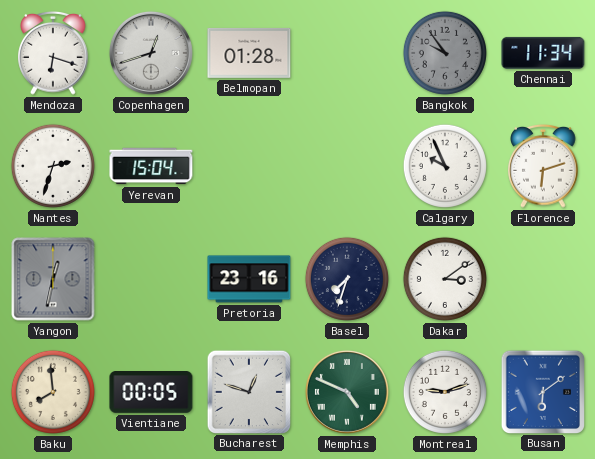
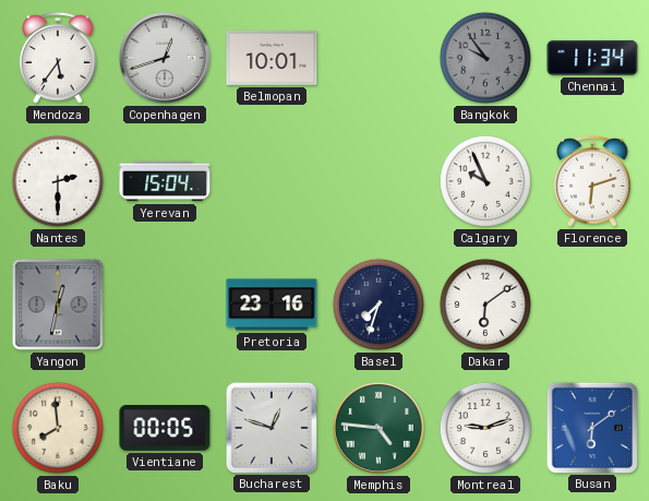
Mendoza: 6:18 -> 5:36 (58, 59)
Belmopan: 01:28 -> 10:01 (272, 58)
Nantes: 2:33 -> 2:30 (58, 181)
Dakar: 3:09 -> 6:09 (485, 305)
Memphis: 4:49 -> 4:46 (378, 428)
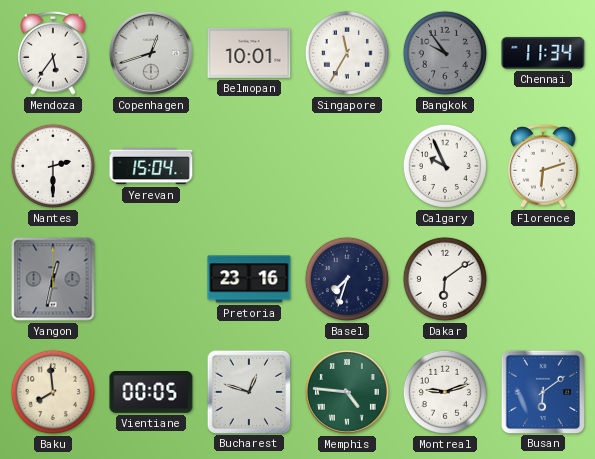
Singapore: none -> 11:35 (347, 53)
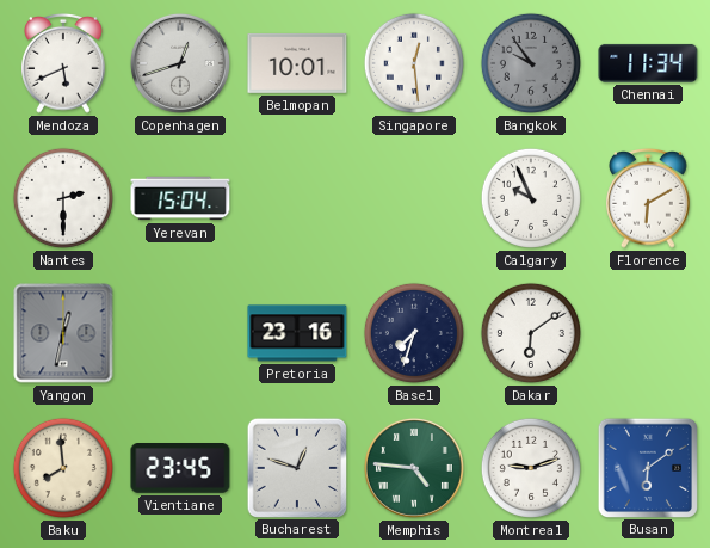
Mendoza: 5:36 -> 5:41 (63, 64)
Singapore: 11:35 -> 12:29 (414, 63)
Florence: 6:12 -> 6:10 (648, 199)
Vientiane: 00:05 -> 23:45 (180, 469)
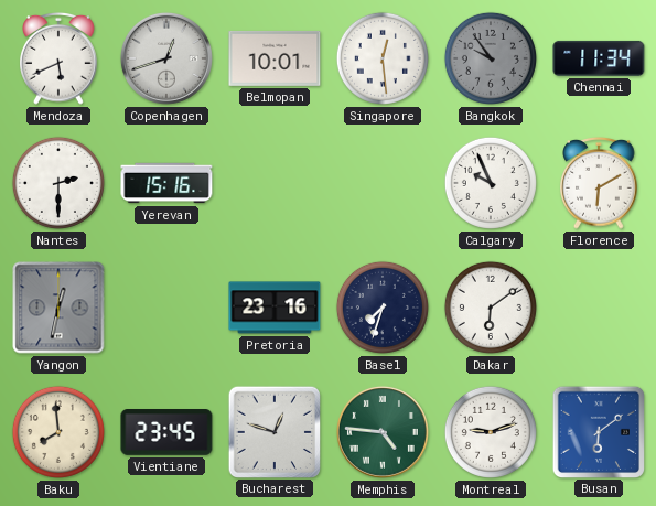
Yerevan: 15:04 -> 15:16 (166, 183)
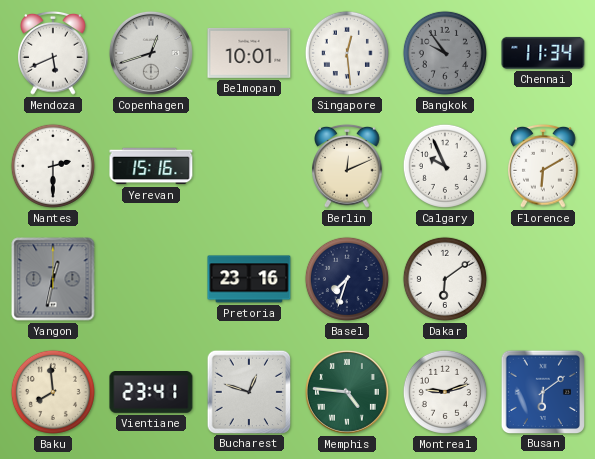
Berlin: none -> 12:11 (347, 167)
Vientiane: 23:45 -> 23:41 (151, 393)
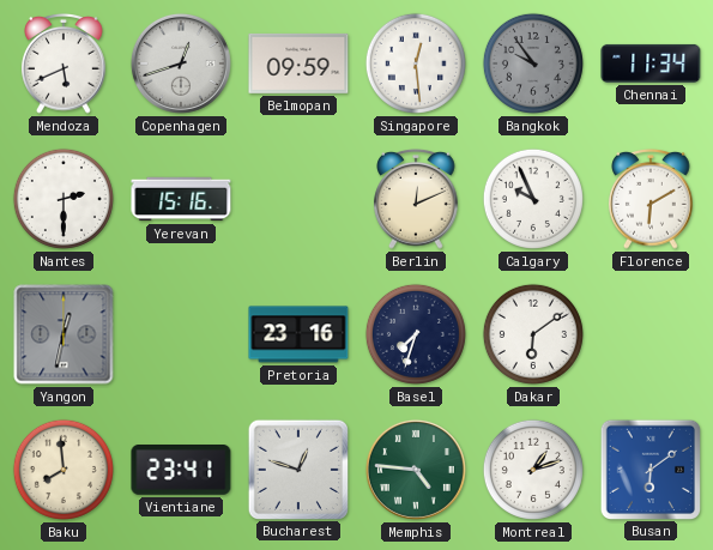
Belmopan: 10:01 -> 09:59 (298, 64)
Montreal: 9:12 -> 1:12 (533, 470)
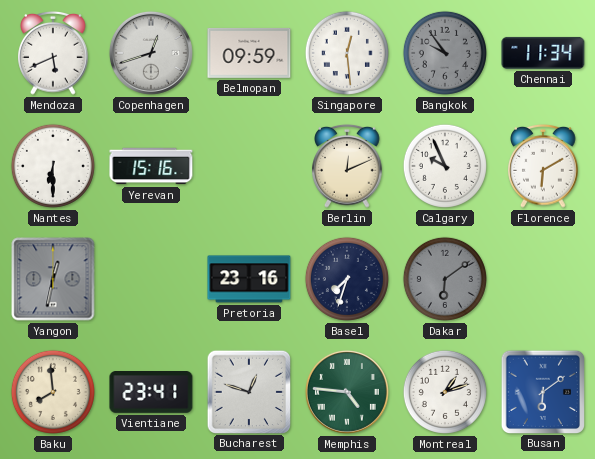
Nantes: 2:30 -> 6:30 (53, 166)
Dakar dial: white -> grey (445, 279)
